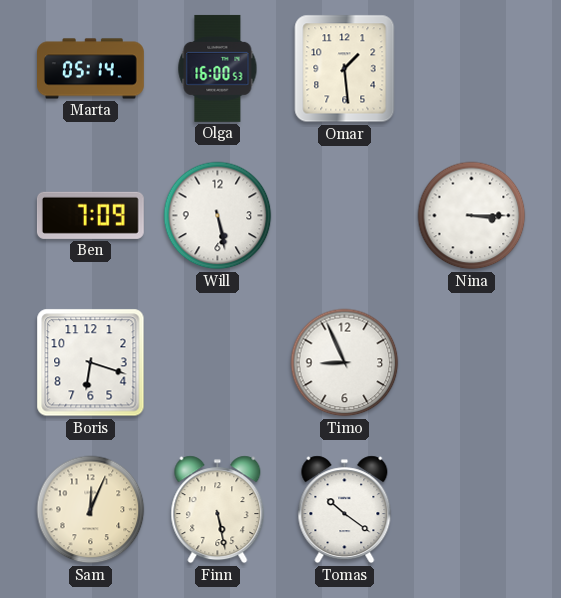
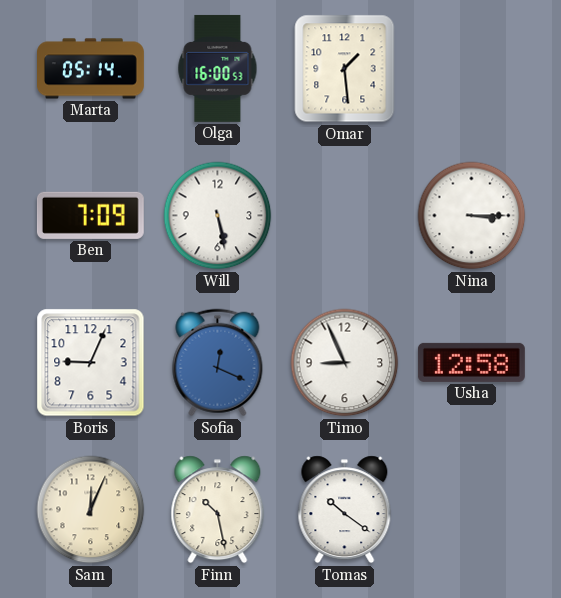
Boris: 6:18 -> 9:04 (91, 363)
Sofia: none -> 12:19 (218, 363)
Usha: none -> 12:58 (471, 362)
Finn: 5:28 -> 10:28 (218, 510)
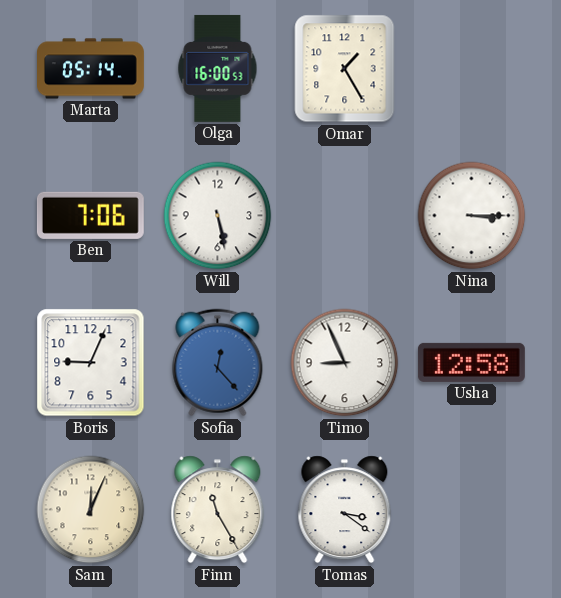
Omar: 1:29 -> 1:25 (345, 69)
Ben: 7:09 -> 7:06 (90, 215)
Sofia: 12:19 -> 12:23 (218, 363)
Finn: 10:28 -> 11:25 (218, 510)
Tomas: 10:21 -> 3:21 (345, 510)
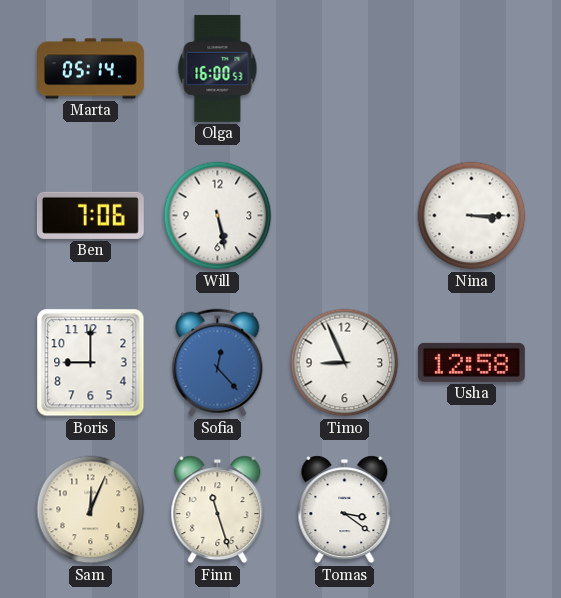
Omar: 1:25 -> none (345, 69)
Boris: 9:04 -> 9:00 (91, 363)
Finn: 11:25 -> 11:27 (218, 510)
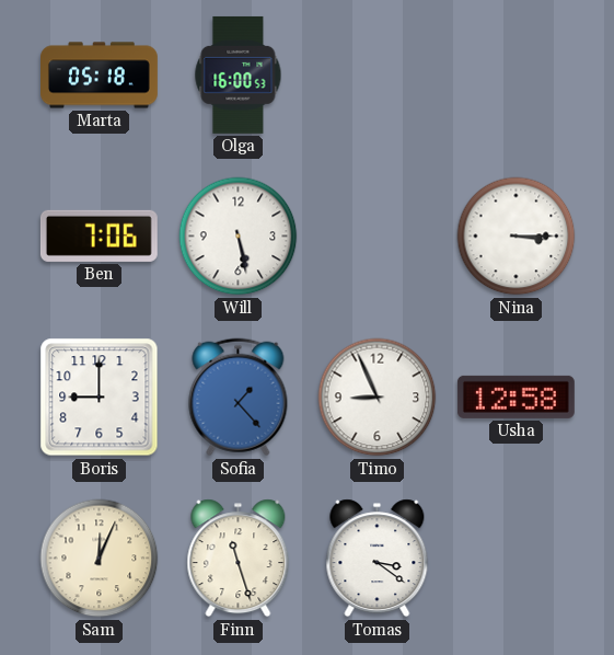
Marta: 05:14 -> 05:18 (100, 76)
Sofia: 12:23 -> 1:23 (239, 398)
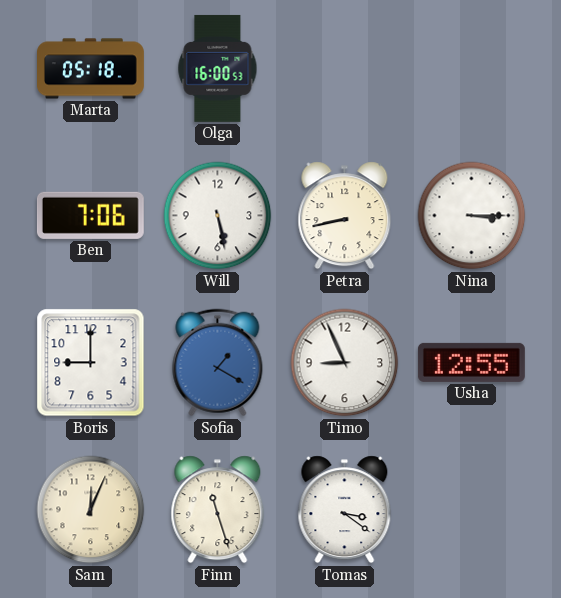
Petra: none -> 8:43 (345, 216)
Sofia: 1:23 -> 1:20 (218, 363)
Usha: 12:58 -> 12:55 (471, 362)
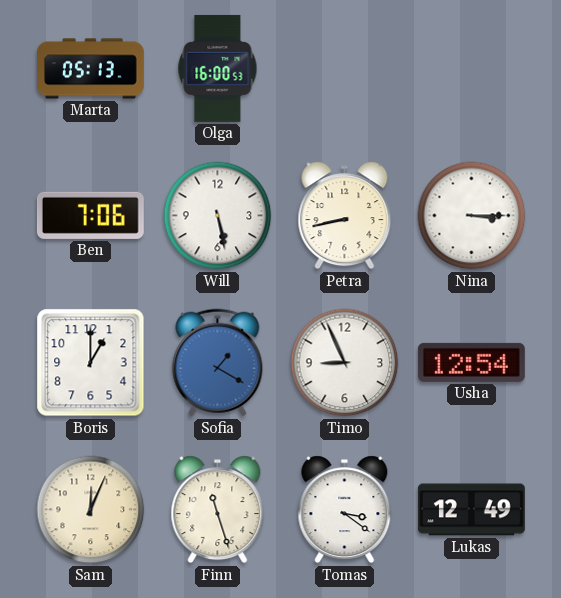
Marta: 05:18 -> 05:13 (91, 69)
Boris: 9:00 -> 1:00 (91, 363)
Usha: 12:55 -> 12:54 (471, 362)
Lukas: none -> 12:49 (471, 510)
